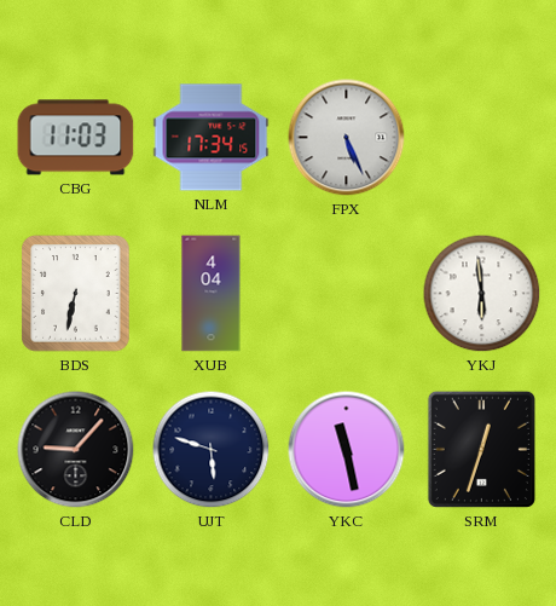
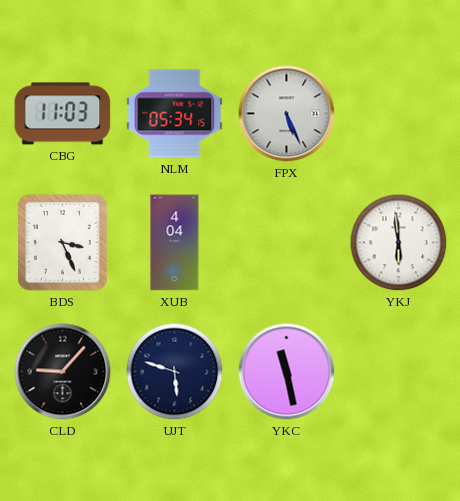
NLM: 17:34 -> 05:34 (175, 114)
BDS: 6:32 -> 3:26 (63, 243)
SRM: 12:33 -> none (481, 449)
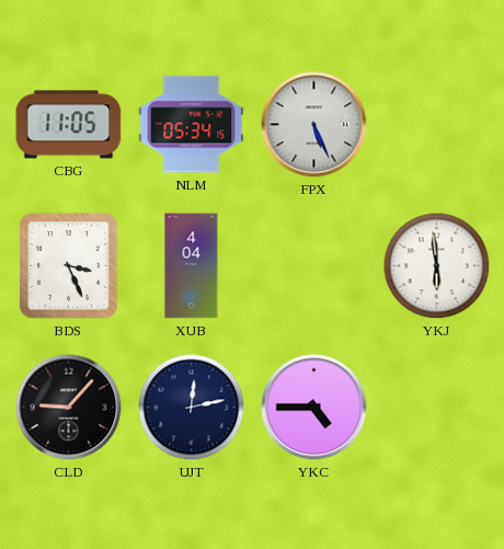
CBG: 11:03 -> 11:05 (69, 125)
UJT: 5:48 -> 12:13 (192, 408)
YKC: 11:28 -> 4:45 (314, 408)
